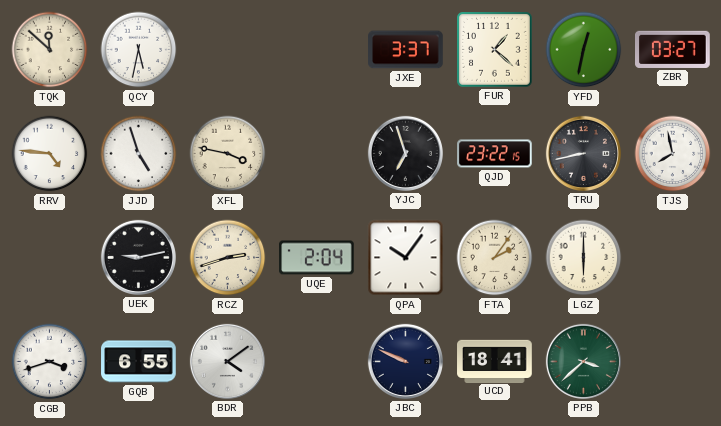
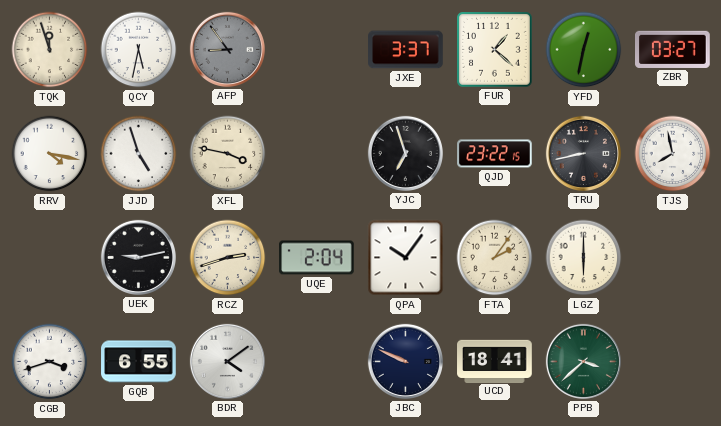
TQK: 11:52 -> 11:57 (50, 50)
AFP: none -> 8:54 (227, 49)
RRV: 4:46 -> 4:17 (50, 154)
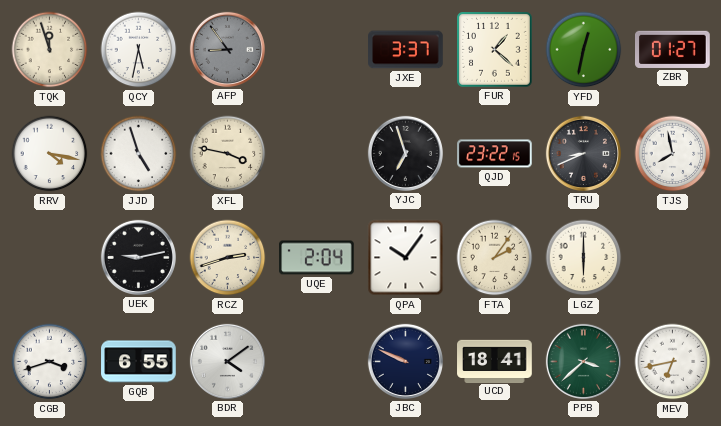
ZBR: 03:27 -> 01:27 (673, 49)
TRU: 8:43 -> 8:41 (583, 153)
MEV: none -> 6:43 (673, 362)
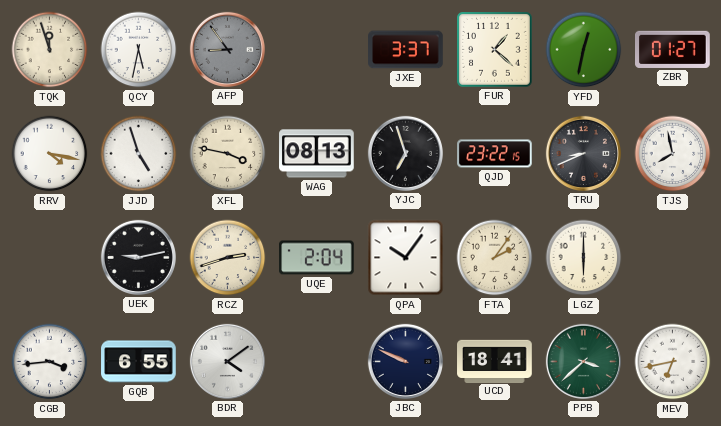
WAG: none -> 08:13 (317, 154)
CGB: 3:42 -> 3:44 (50, 362)
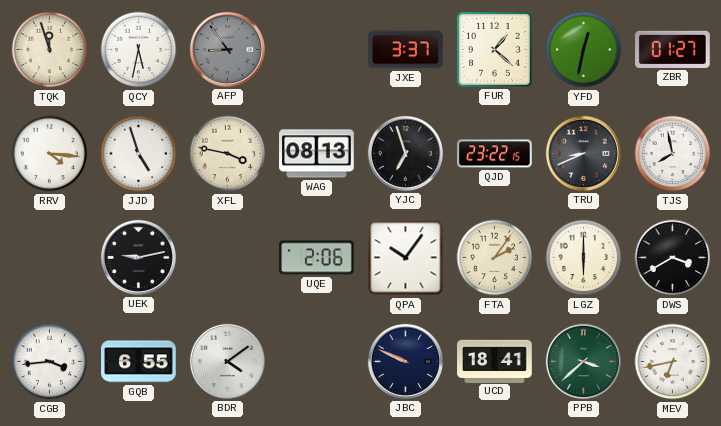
RRV: 4:17 -> 4:16 (50, 154)
RCZ: 2:42 -> none (228, 258)
UQE: 2:04 -> 2:06 (317, 258)
DWS: none -> 3:40 (673, 258)
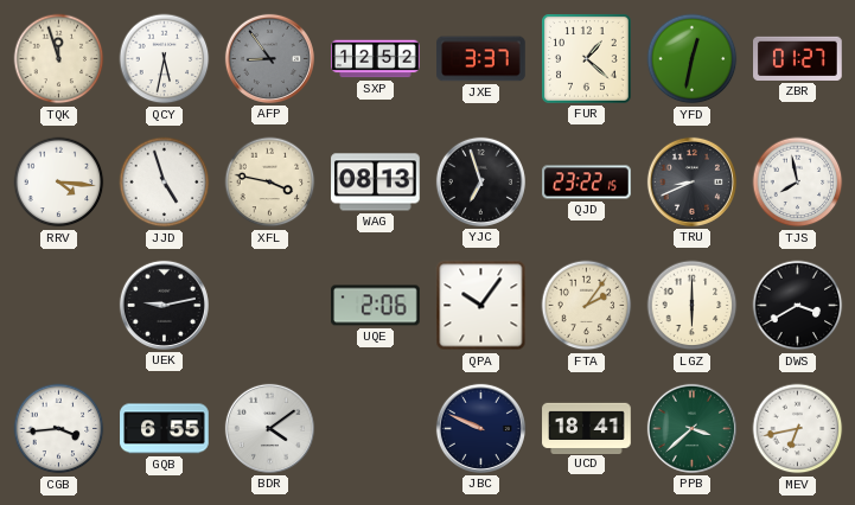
SXP: none -> 12:52 (376, 59)
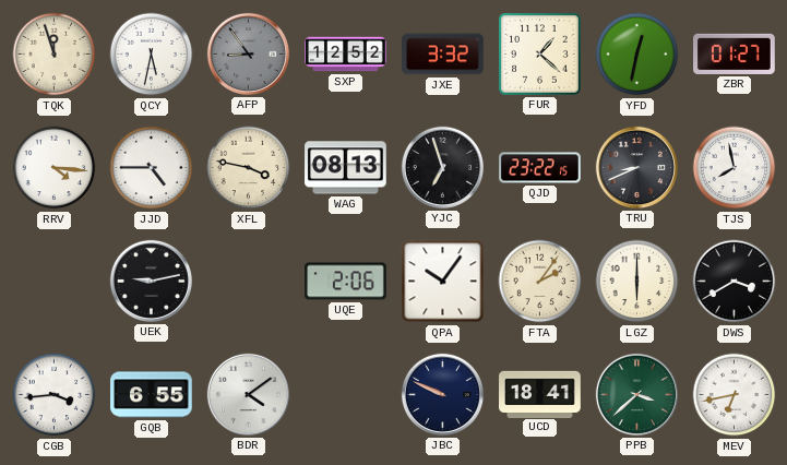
JXE: 3:37 -> 3:32 (443, 55)
JJD: 4:57 -> 4:45 (152, 168)
